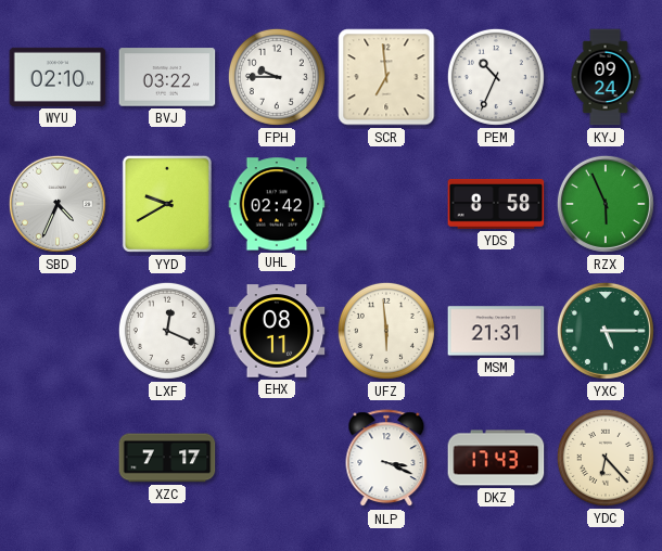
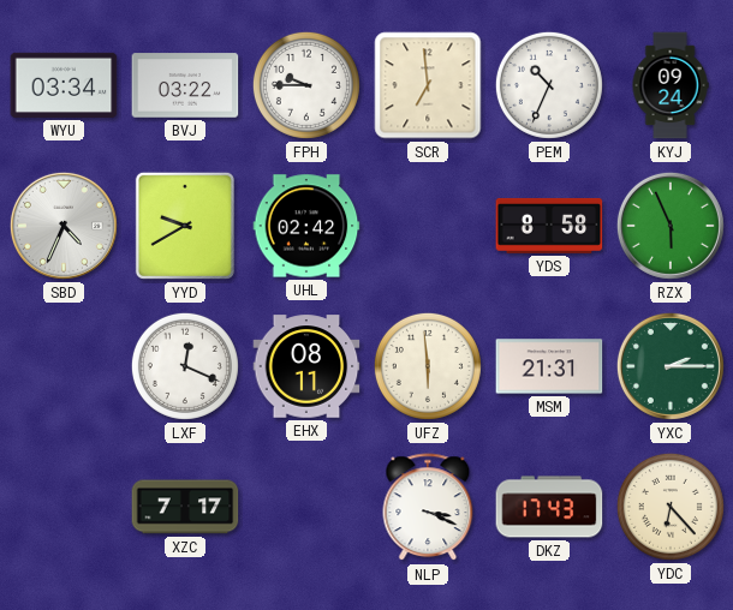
WYU: 02:10 -> 03:34 (64, 85)
YXC: 5:15 -> 2:15 (671, 366)
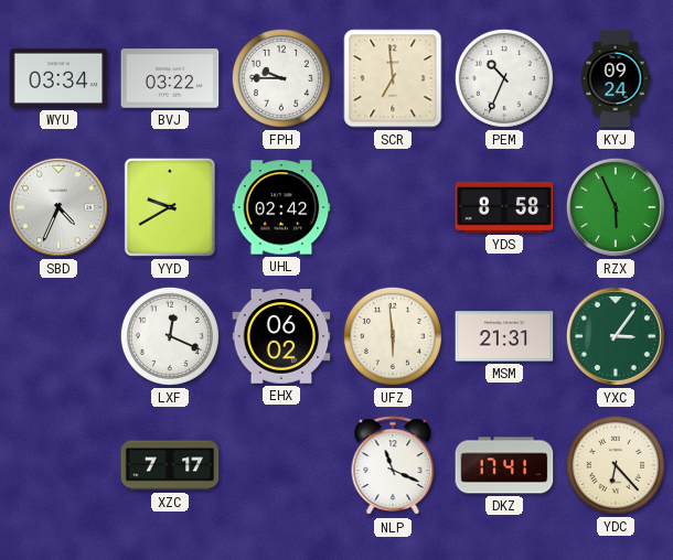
EHX: 08:11 -> 06:02 (281, 336)
YXC: 2:15 -> 3:06 (616, 336)
NLP: 3:19 -> 11:19 (393, 466)
DKZ: 17:43 -> 17:41 (504, 465)
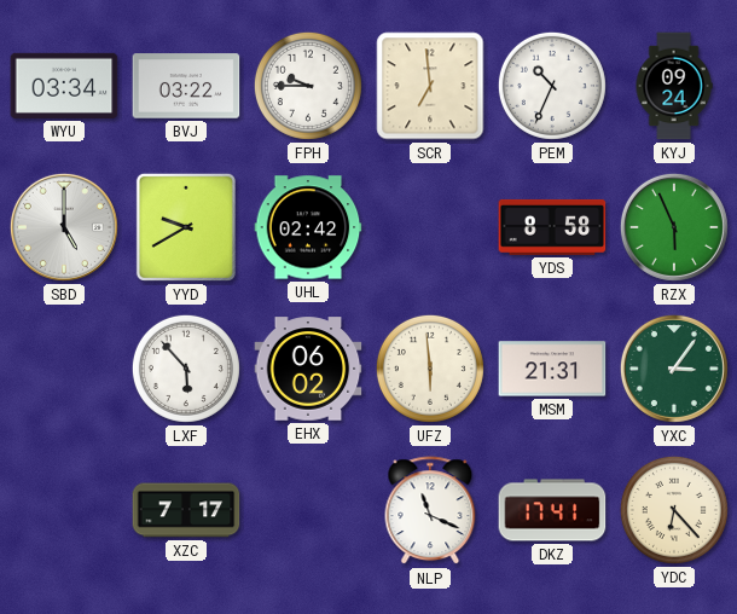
SBD: 4:34 -> 5:00 (64, 227)
LXF: 12:19 -> 5:53 (186, 369)
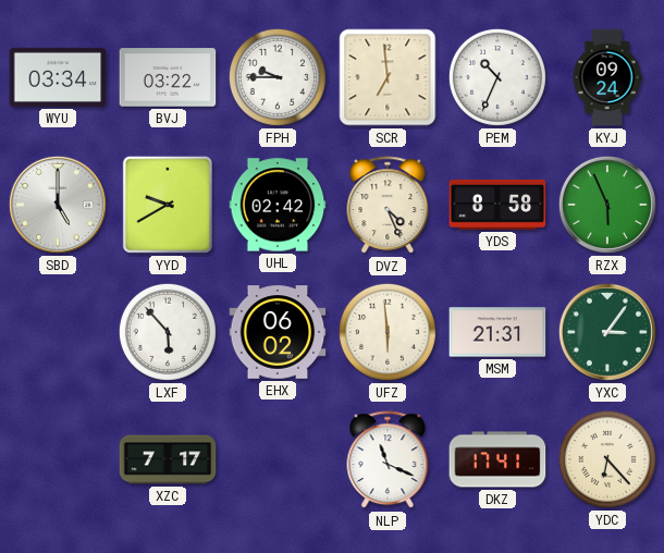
DVZ: none -> 4:26 (388, 206)
